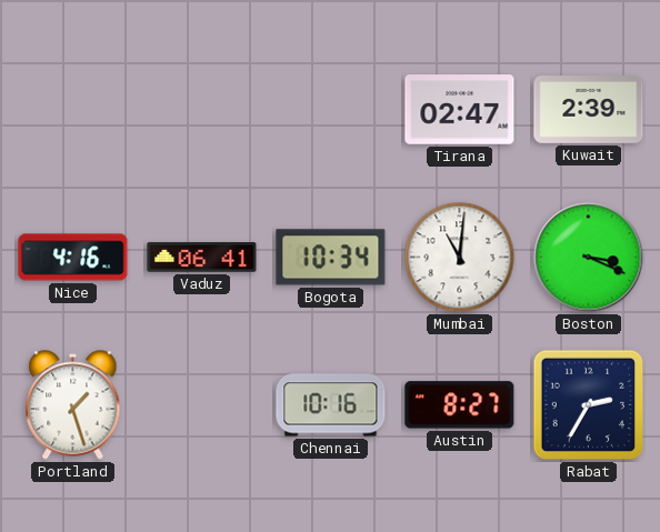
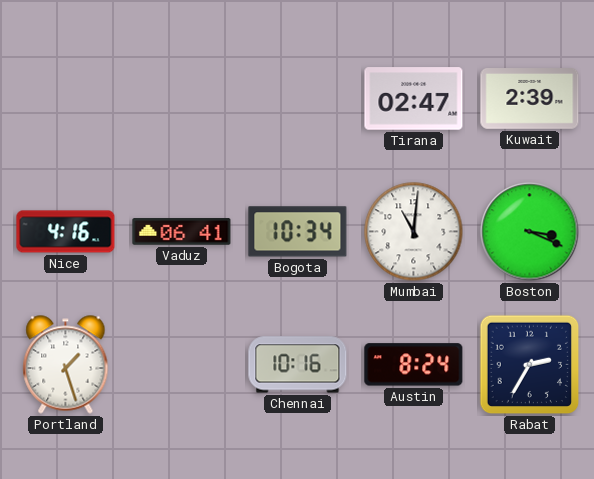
Austin: 8:27 -> 8:24 (414, 365)
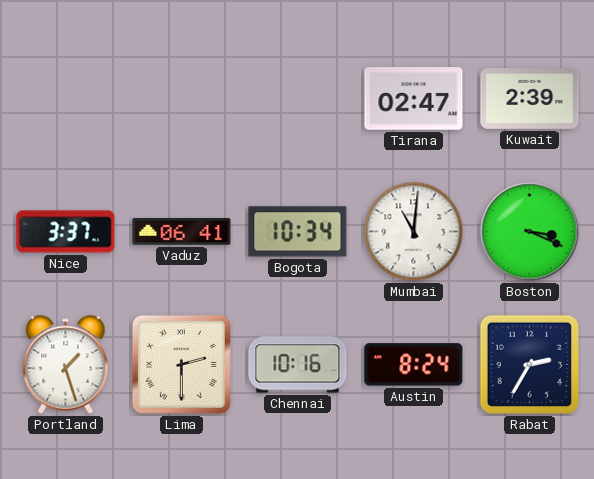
Nice: 4:16 -> 3:37 (66, 232)
Lima: none -> 2:30 (181, 364)
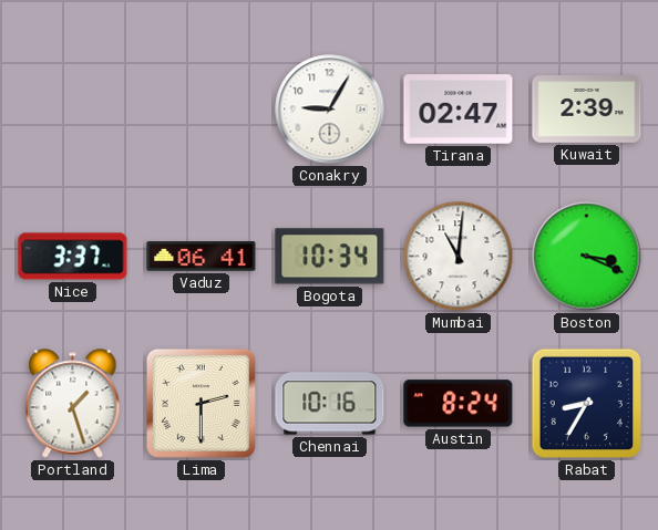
Conakry: none -> 9:05 (330, 110)
Rabat: 2:35 -> 8:35 (587, 404)
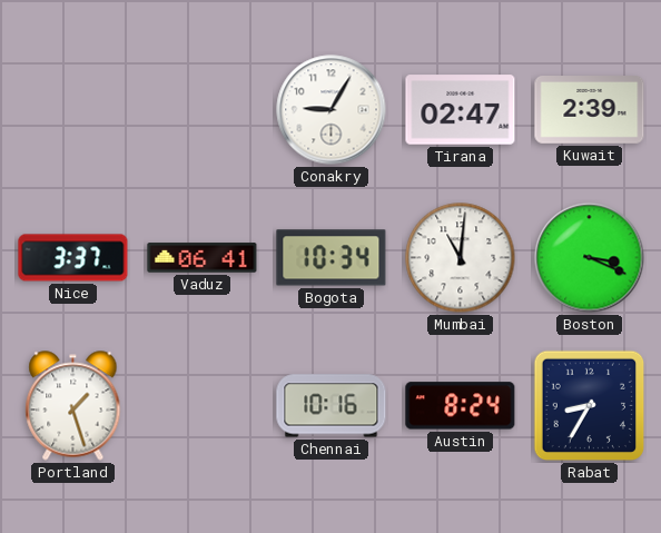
Lima: 2:30 -> none (201, 403)
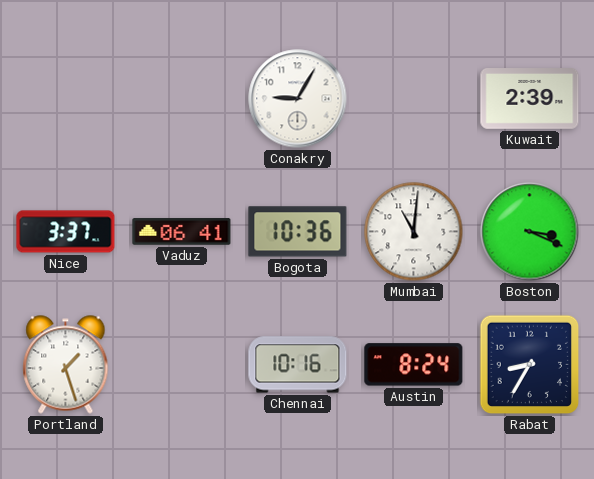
Tirana: 02:47 -> none (461, 110)
Bogota: 10:34 -> 10:36 (298, 232)
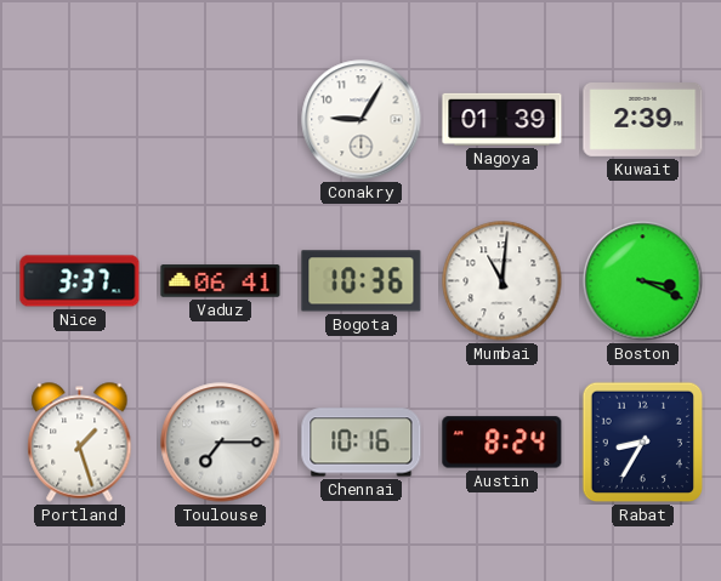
Nagoya: none -> 01:39 (503, 119)
Toulouse: none -> 7:15 (221, 443)
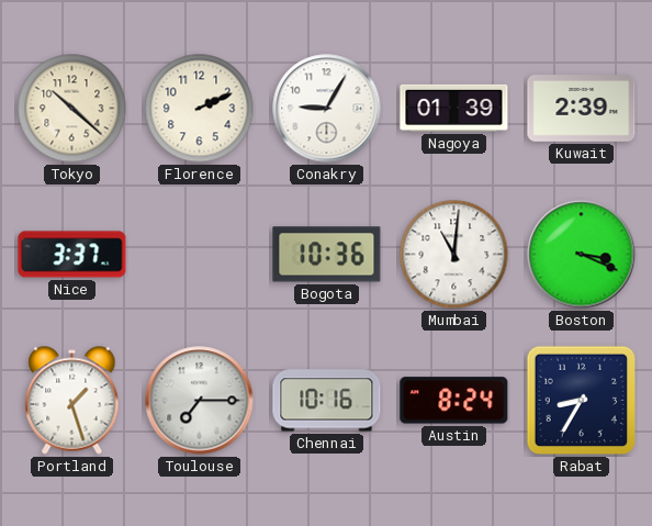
Tokyo: none -> 10:22 (72, 109)
Florence: none -> 2:11 (200, 109)
Vaduz: 06:41 -> none (221, 281)
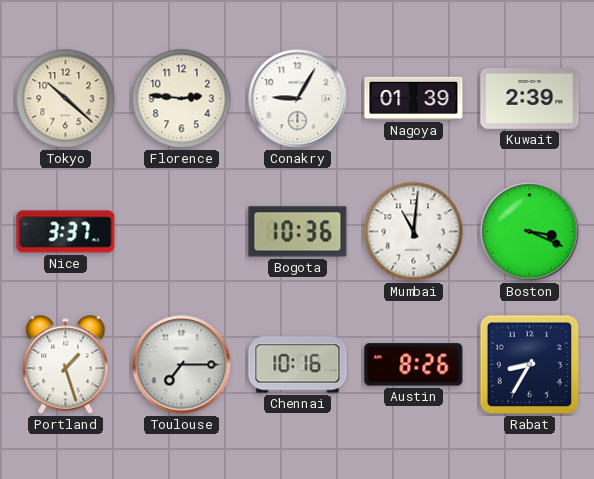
Florence: 2:11 -> 2:46 (182, 99)
Austin: 8:24 -> 8:26 (414, 365)
